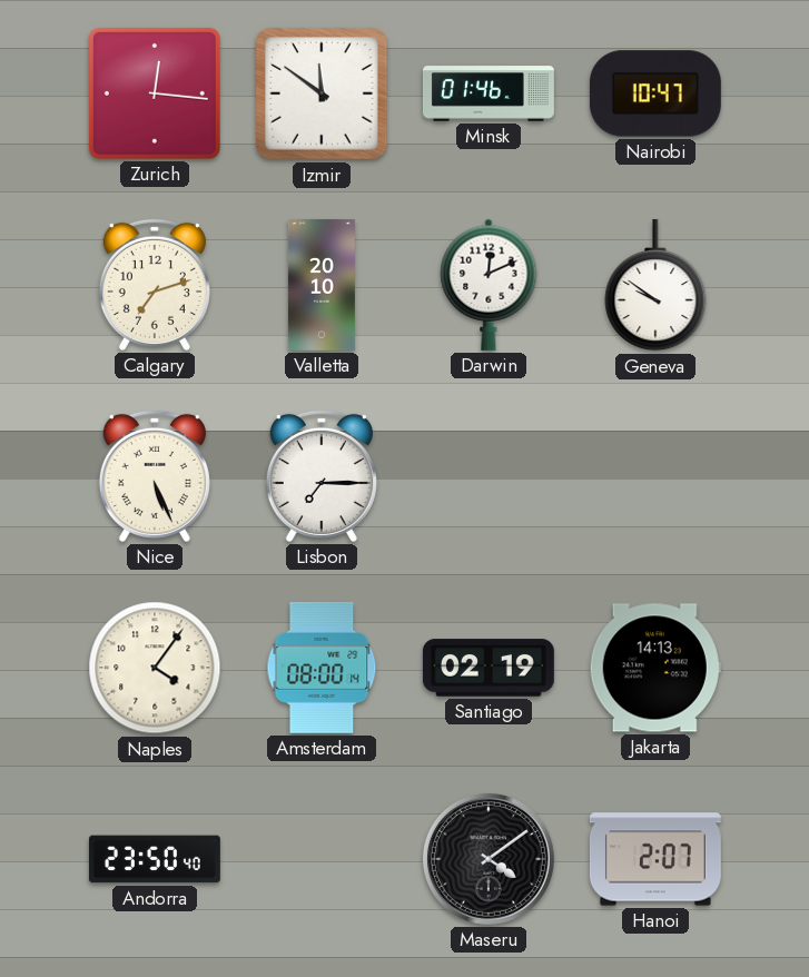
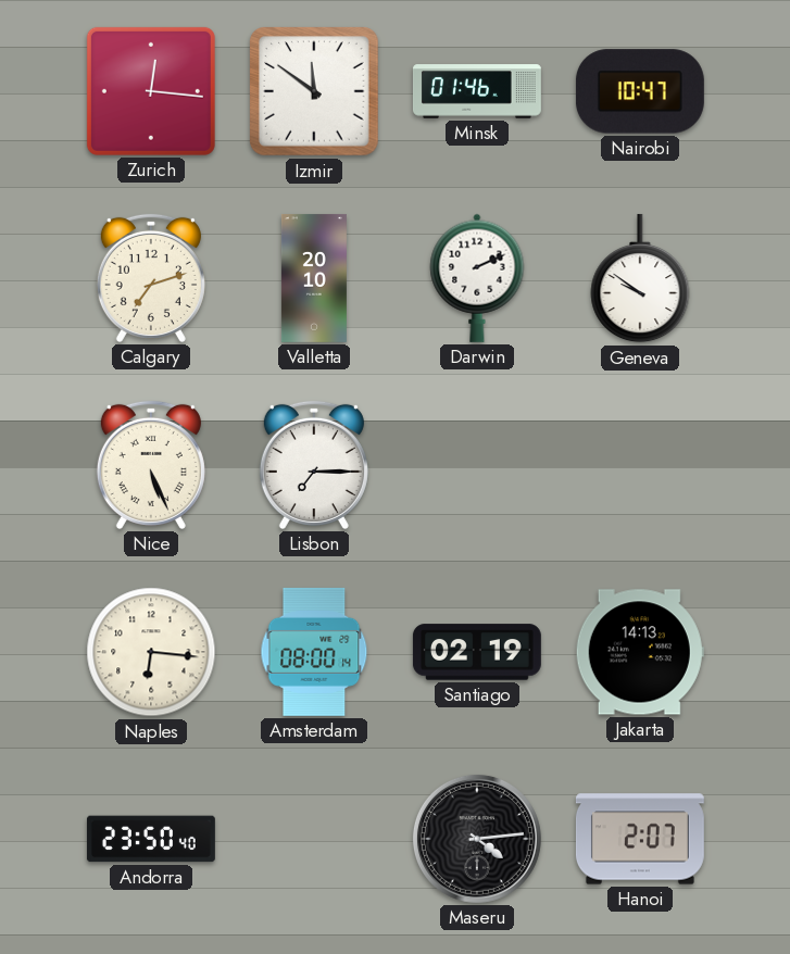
Darwin: 12:11 -> 2:11 (477, 278)
Naples: 4:06 -> 6:16 (151, 652)
Maseru: 4:09 -> 4:14 (477, 839)
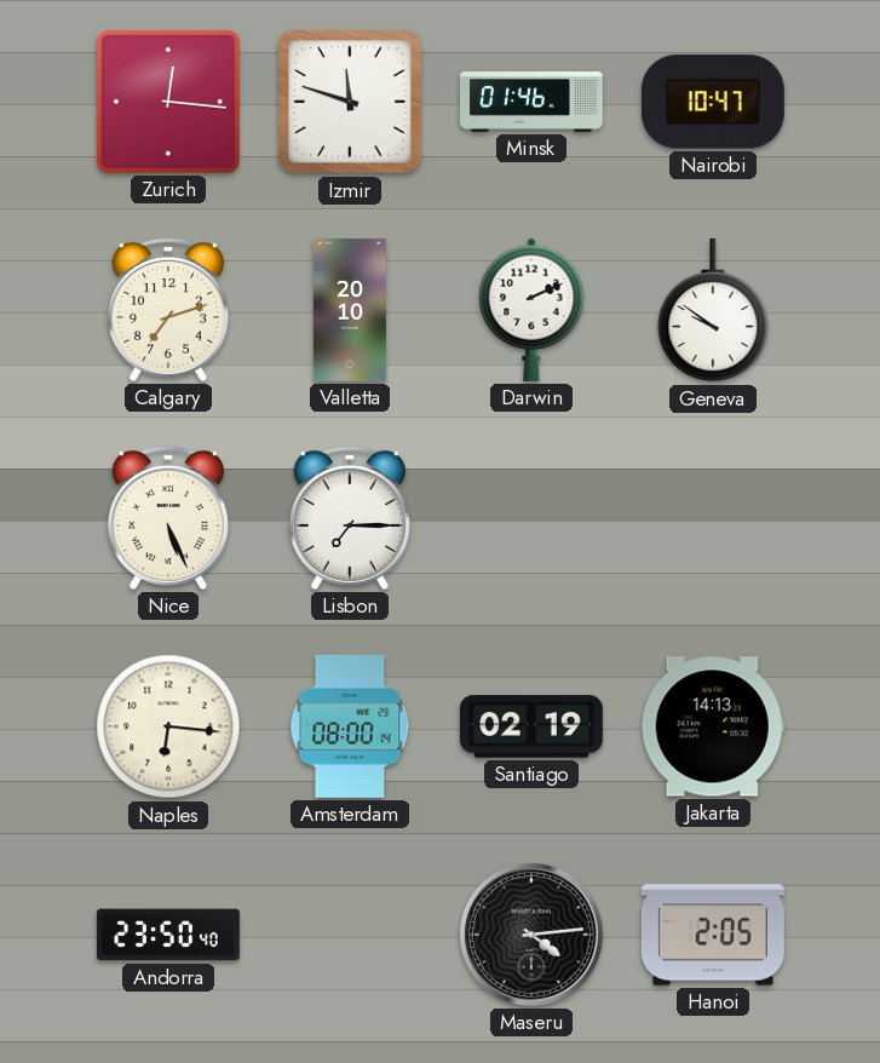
Izmir: 11:51 -> 11:48 (350, 102)
Hanoi: 2:07 -> 2:05 (713, 935)
